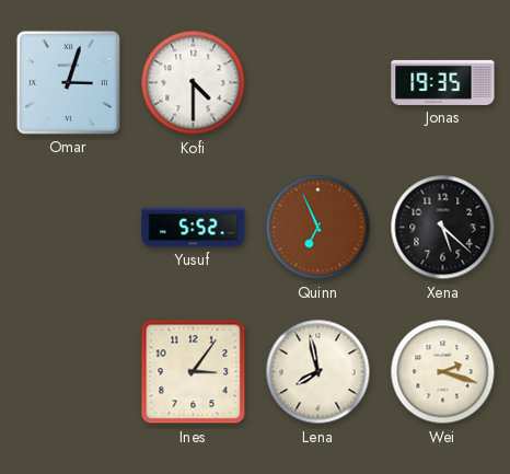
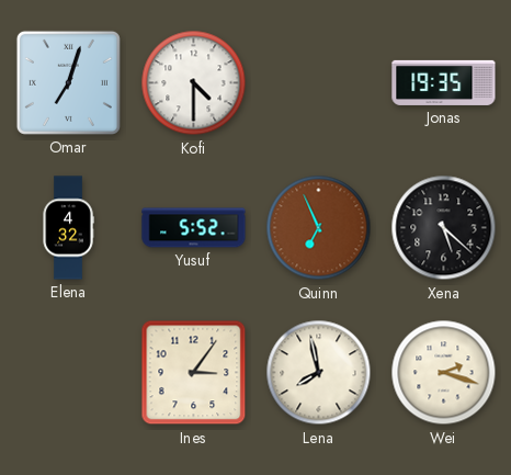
Omar: 3:03 -> 7:03 (68, 82)
Elena: none -> 4:32 (68, 228)
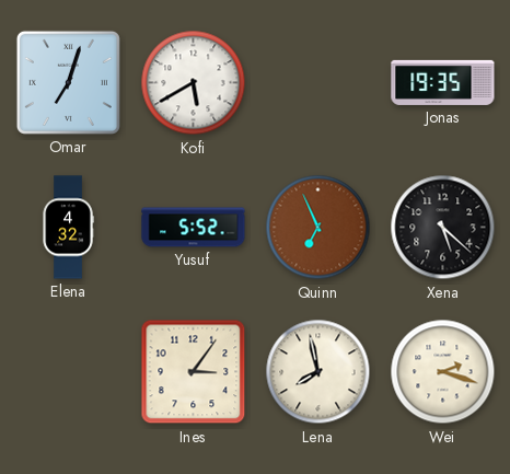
Kofi: 4:30 -> 5:40 (194, 83)
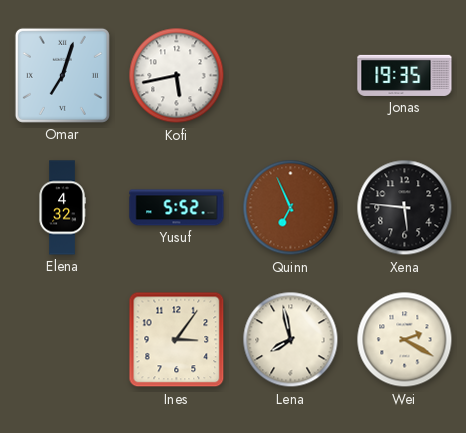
Kofi: 5:40 -> 5:43 (177, 76)
Xena: 5:22 -> 5:46 (405, 208)
Wei: 2:18 -> 2:20 (405, 340)
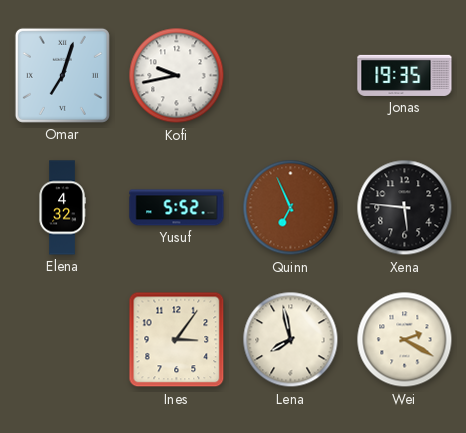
Kofi: 5:43 -> 9:43 (177, 76)
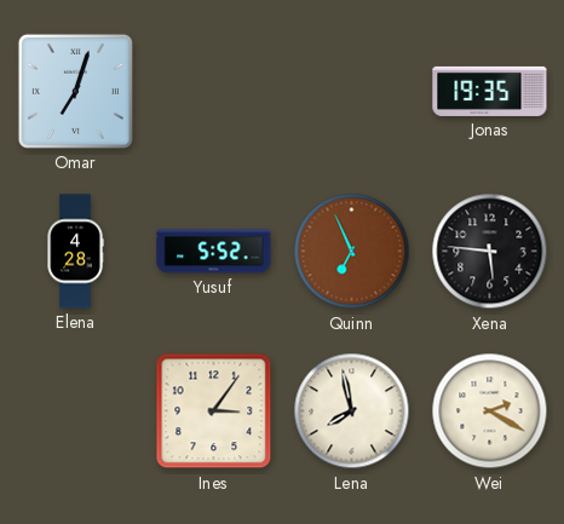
Kofi: 9:43 -> none (177, 76)
Elena: 4:32 -> 4:28 (75, 252)
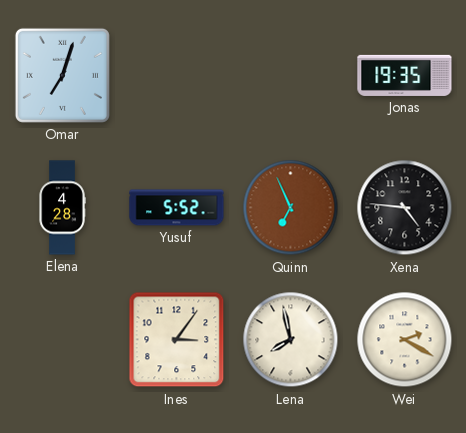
Xena: 5:46 -> 4:46 (405, 208)
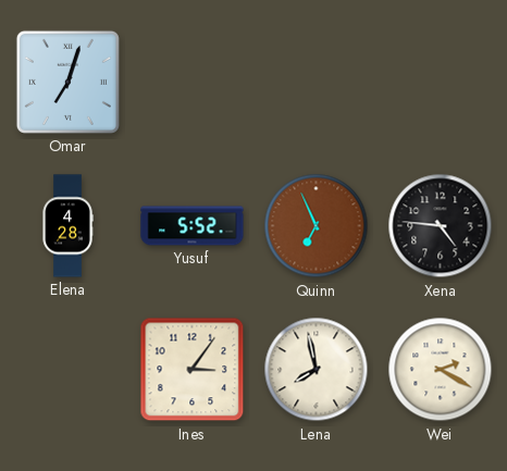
Jonas: 19:35 -> none (405, 75)
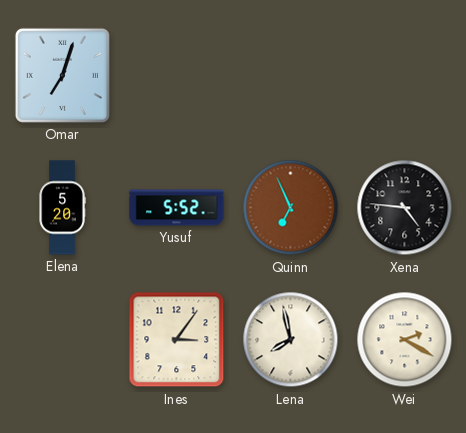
Elena: 4:28 -> 5:20 (62, 208)
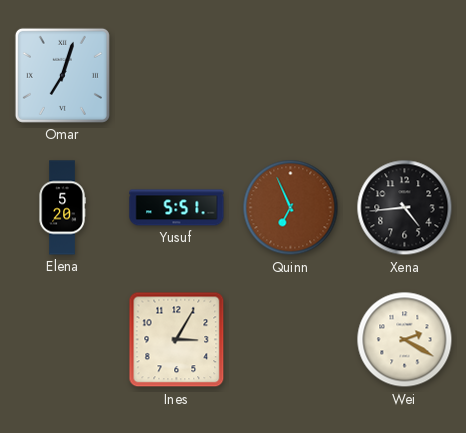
Yusuf: 5:52 -> 5:51 (177, 208)
Xena: 4:46 -> 4:44 (405, 208)
Ines: 3:06 -> 3:05 (177, 340)
Lena: 7:58 -> none (291, 340)
